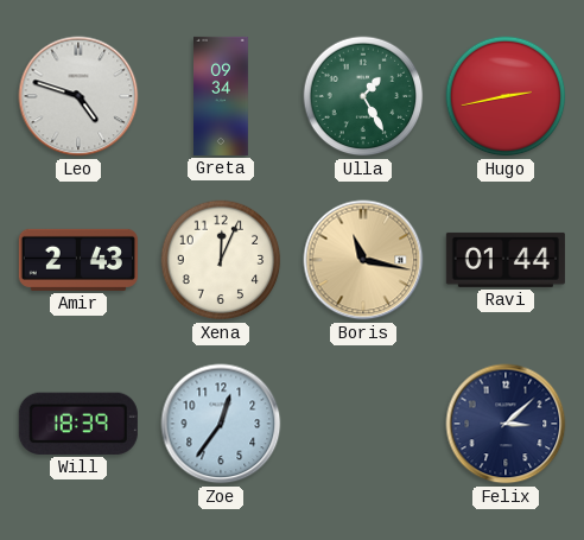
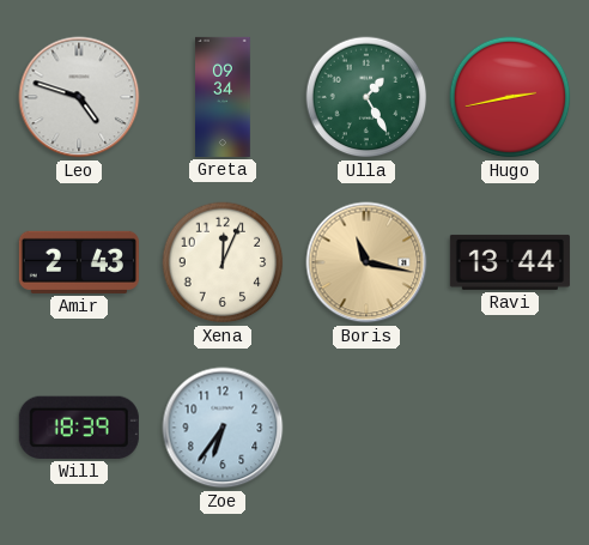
Ravi: 01:44 -> 13:44 (510, 262)
Zoe: 12:36 -> 6:36 (223, 428)
Felix: 3:08 -> none (506, 424)
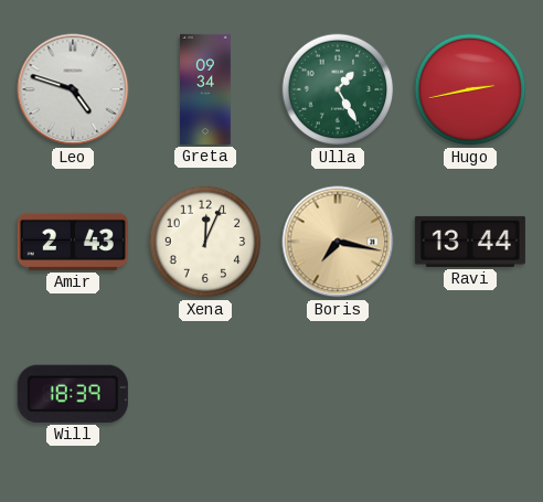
Boris: 11:17 -> 7:17 (338, 242)
Zoe: 6:36 -> none (223, 428)
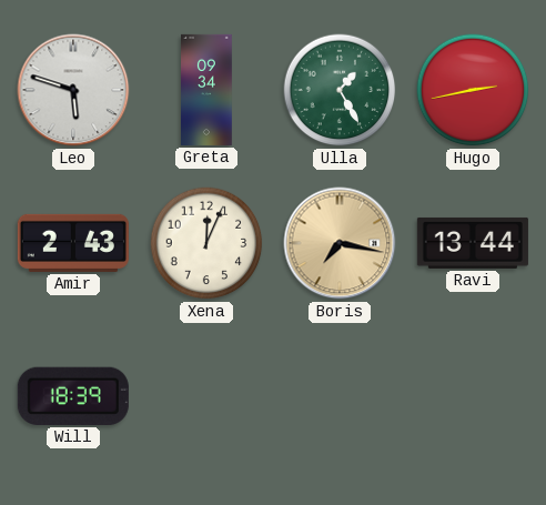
Leo: 4:48 -> 5:48 (73, 90)
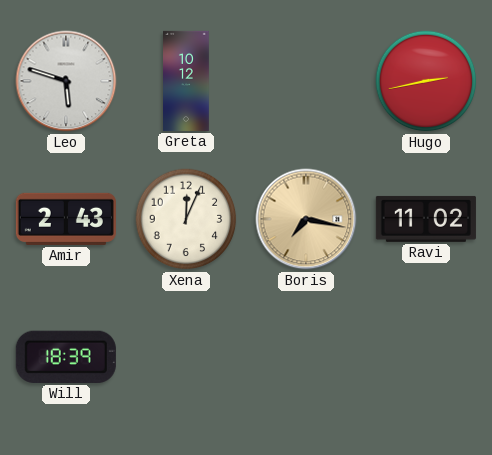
Greta: 09:34 -> 10:12 (187, 81)
Ulla: 1:25 -> none (340, 90)
Ravi: 13:44 -> 11:02 (426, 219)
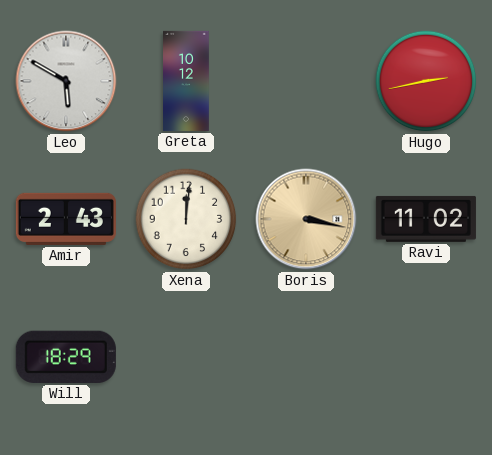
Leo: 5:48 -> 5:50 (66, 81)
Xena: 12:04 -> 12:01 (186, 219)
Boris: 7:17 -> 3:17 (306, 219)
Will: 18:39 -> 18:29 (66, 357)
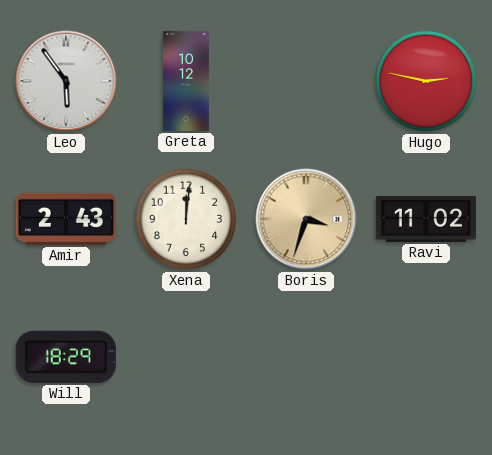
Leo: 5:50 -> 5:54 (66, 81)
Hugo: 2:43 -> 2:47 (426, 81)
Boris: 3:17 -> 3:33 (306, 219)
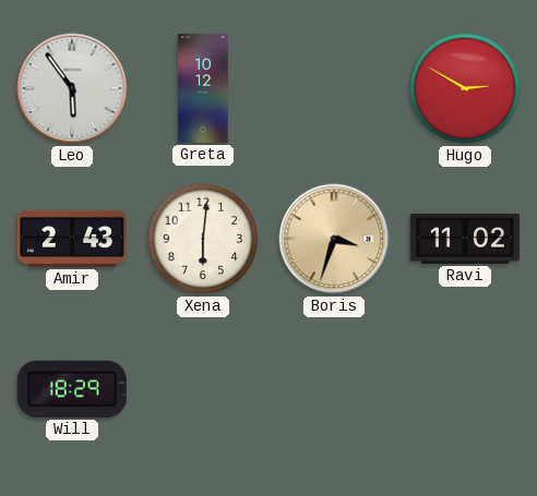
Hugo: 2:47 -> 2:50 (465, 88)
Xena: 12:01 -> 6:01 (203, 239)
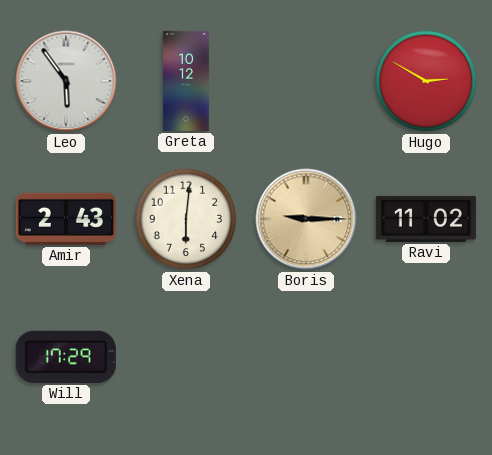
Boris: 3:33 -> 9:15 (306, 219)
Will: 18:29 -> 17:29 (66, 357)
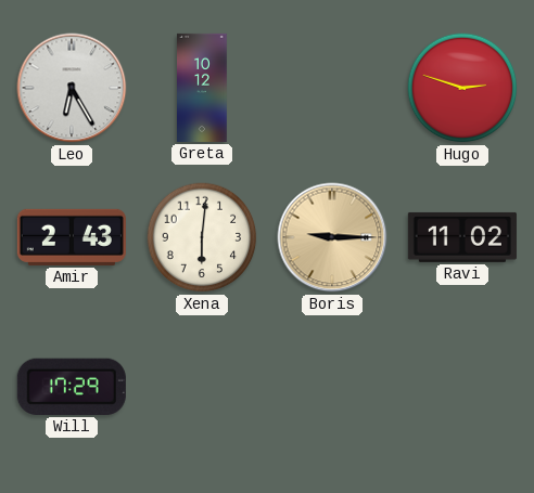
Leo: 5:54 -> 6:25 (72, 88)
Hugo: 2:50 -> 2:48 (462, 88)
